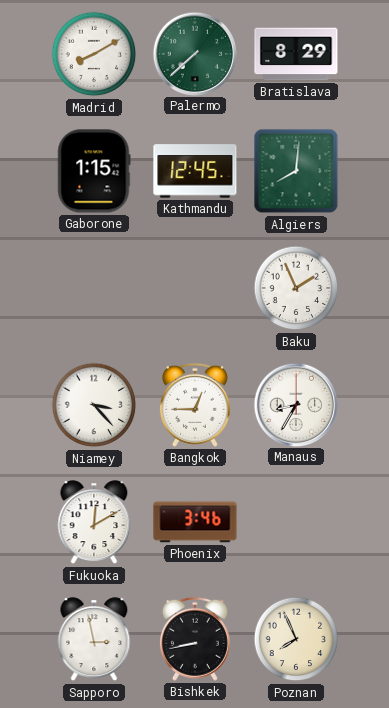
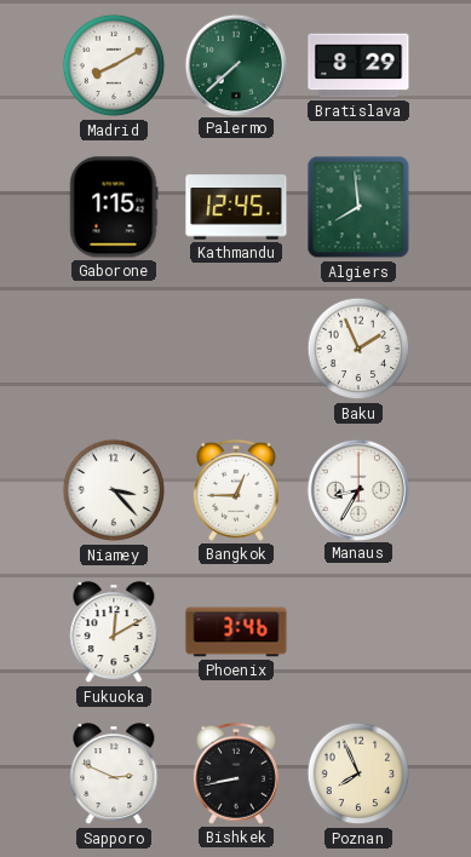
Algiers: 8:01 -> 7:59 (358, 207)
Sapporo: 2:58 -> 2:49 (114, 775)
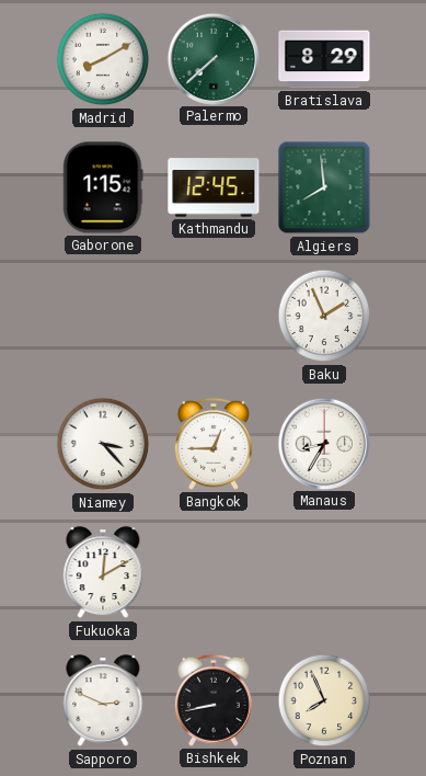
Phoenix: 3:46 -> none (236, 632)
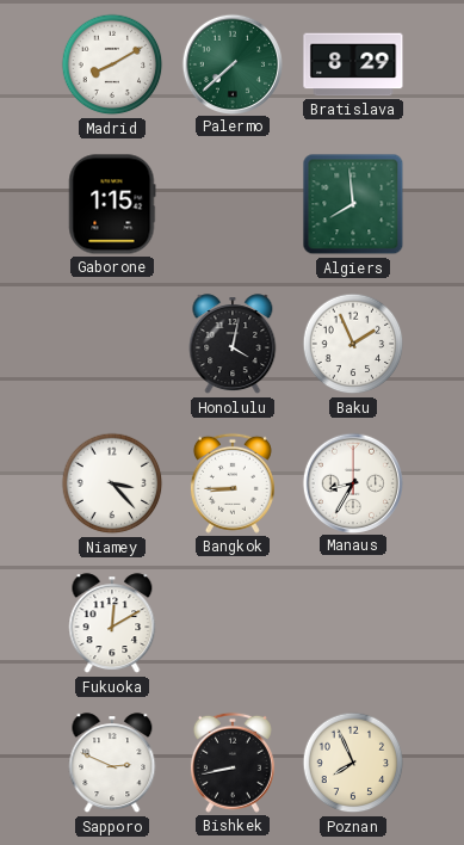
Kathmandu: 12:45 -> none (214, 187)
Honolulu: none -> 4:02 (233, 345)
Bangkok: 12:45 -> 8:45 (233, 483)
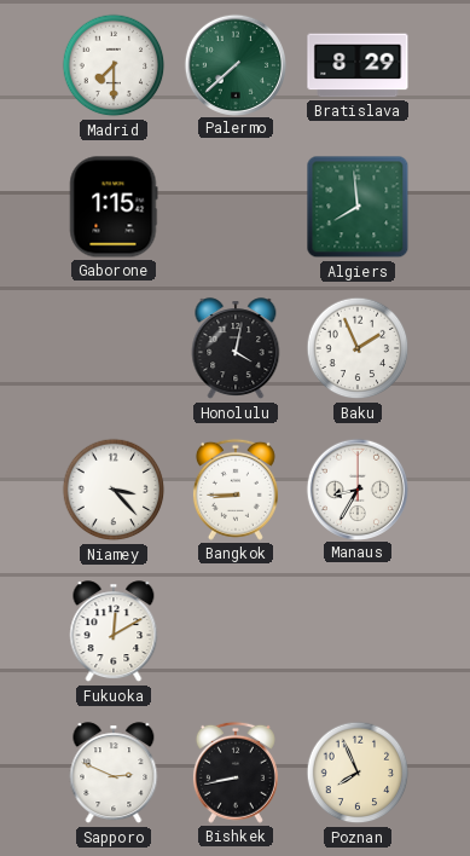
Madrid: 8:10 -> 7:30 (114, 65)
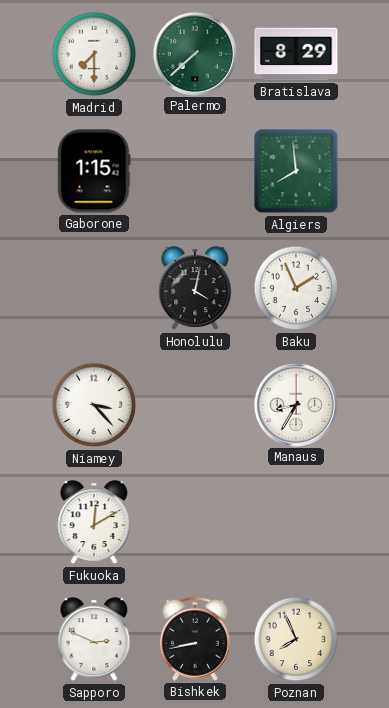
Bangkok: 8:45 -> none (236, 490)
